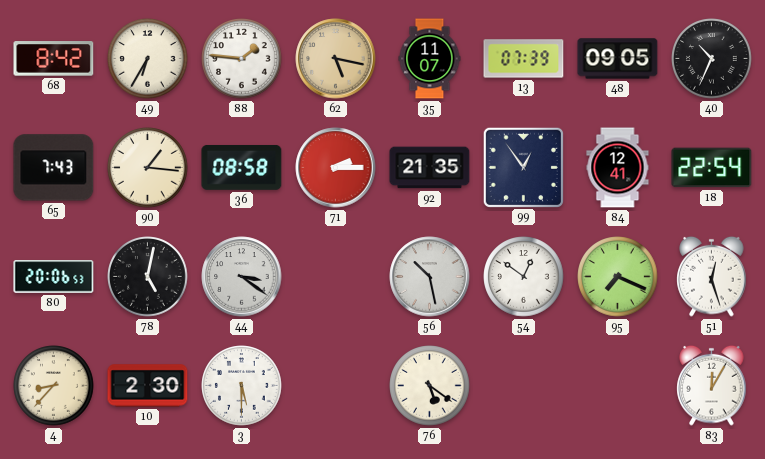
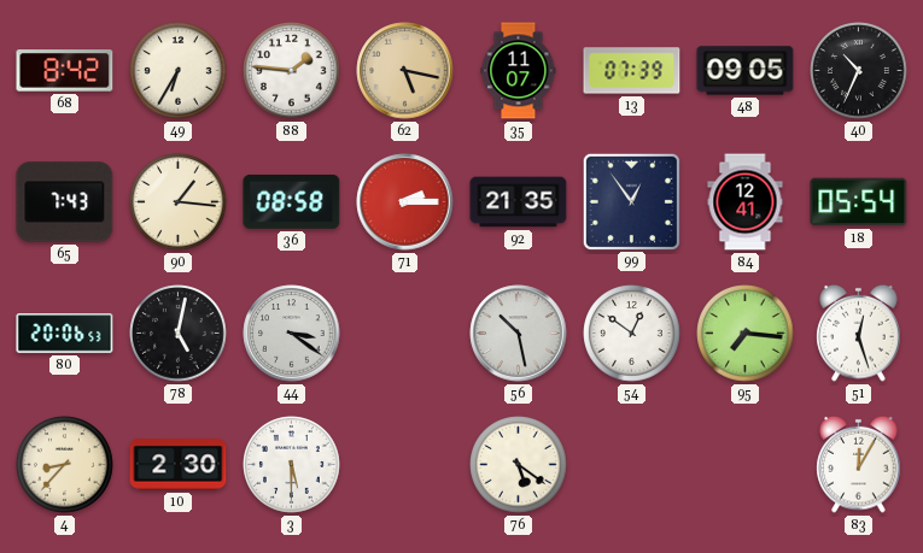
18: 22:54 -> 05:54 (859, 202)
95: 7:19 -> 7:16 (746, 334)
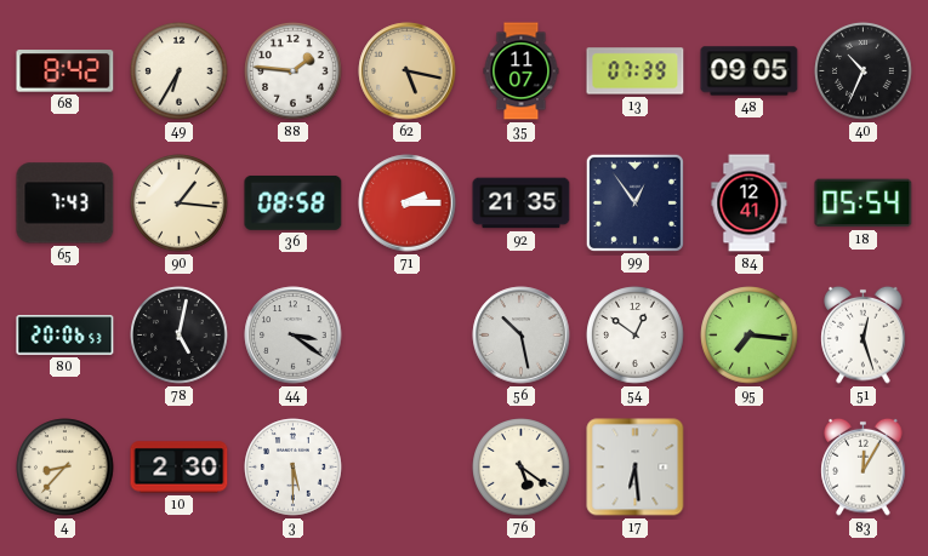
17: none -> 6:29 (636, 468)
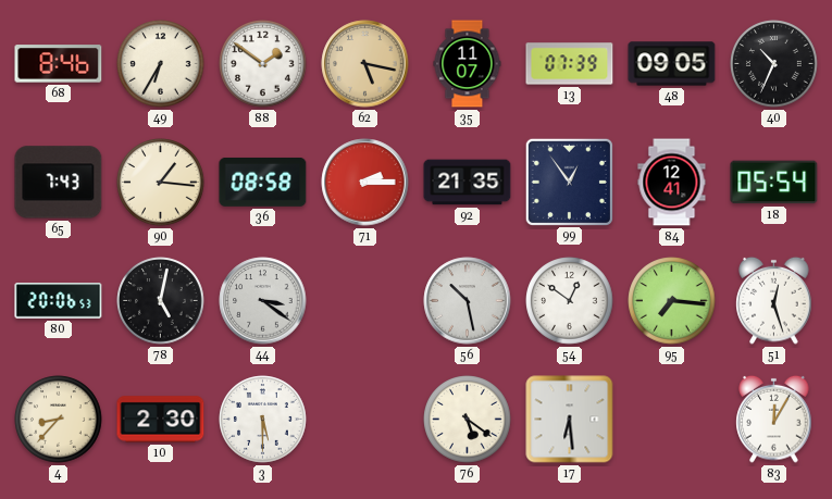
68: 8:42 -> 8:46 (59, 64)
88: 1:46 -> 1:51 (263, 64)
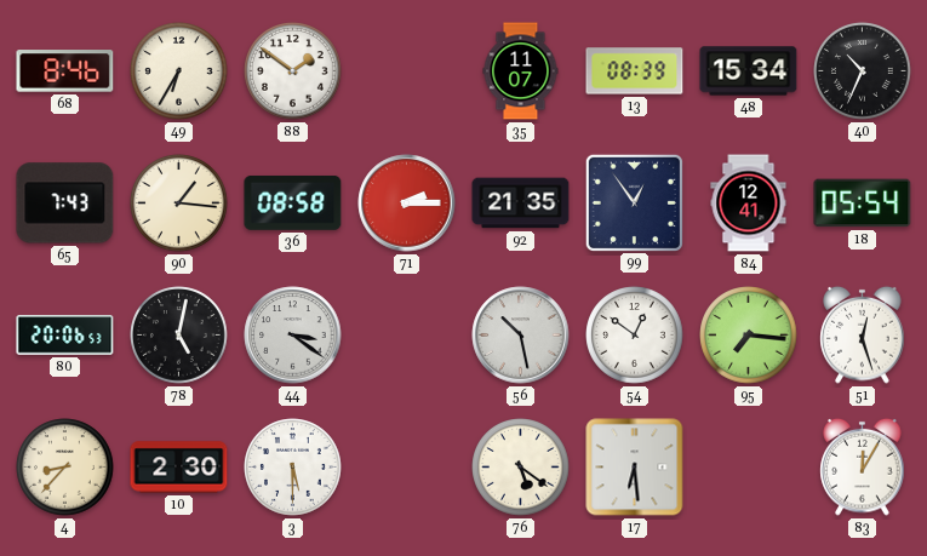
62: 5:17 -> none (365, 64)
13: 07:39 -> 08:39 (635, 71)
48: 09:05 -> 15:34 (749, 71)
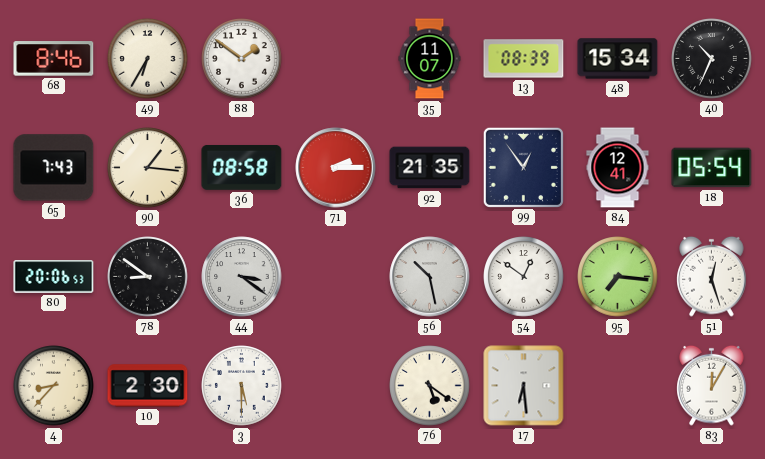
78: 5:02 -> 8:51 (148, 277)
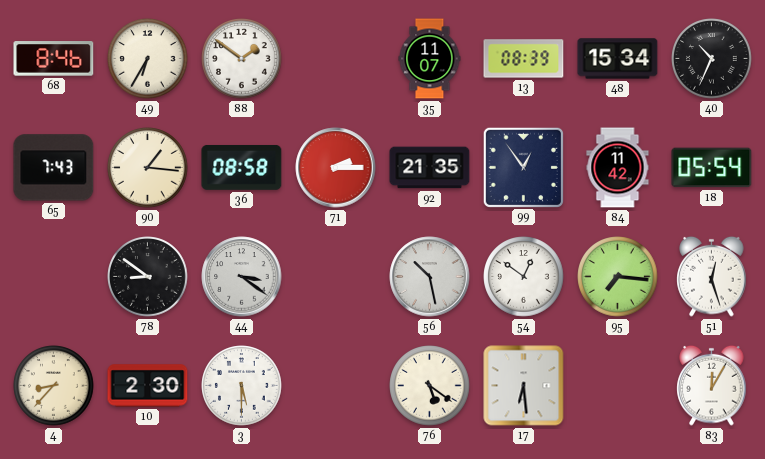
84: 12:41 -> 11:42 (618, 168)
80: 20:06 -> none (54, 277)
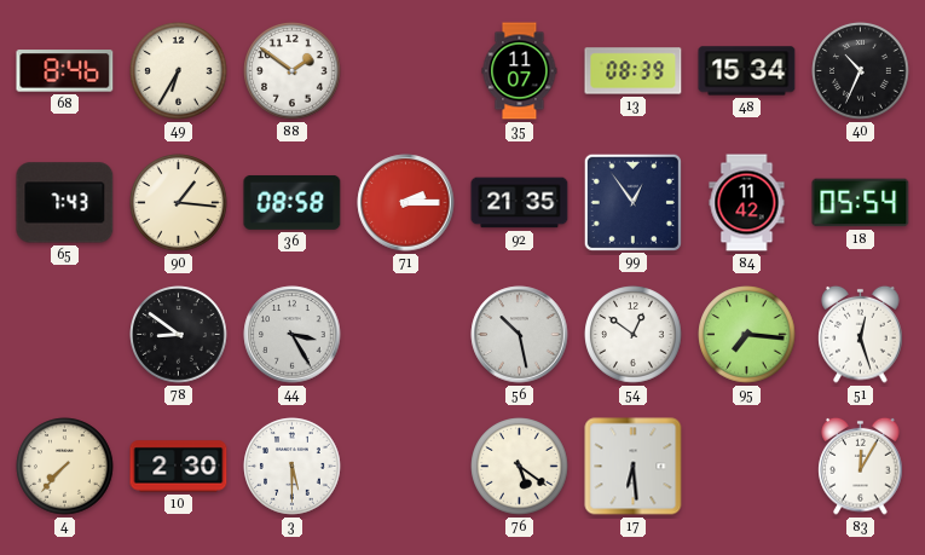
44: 3:21 -> 3:25 (293, 335)
4: 8:37 -> 7:37 (65, 467)
